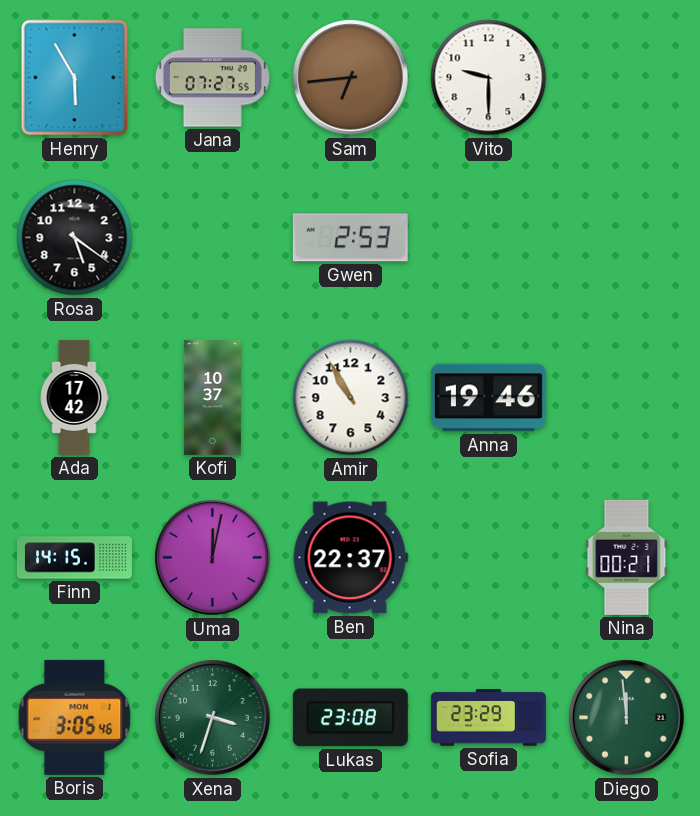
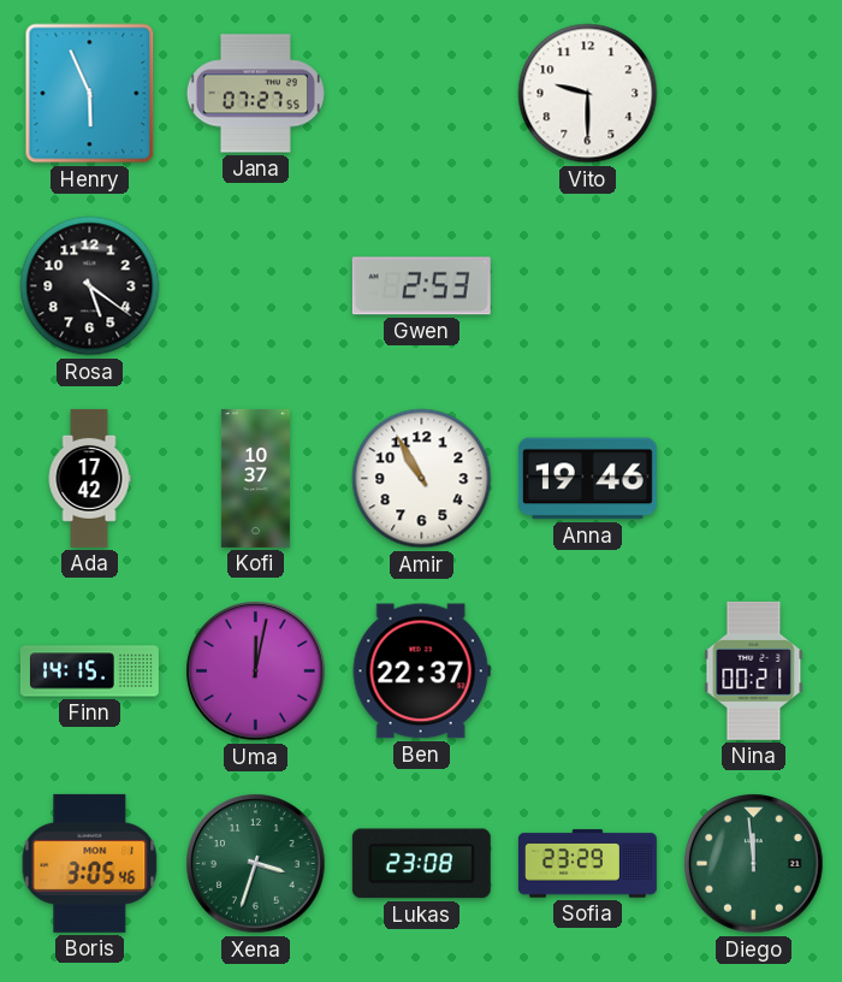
Henry: 5:55 -> 5:56 (90, 94)
Sam: 6:44 -> none (351, 78)
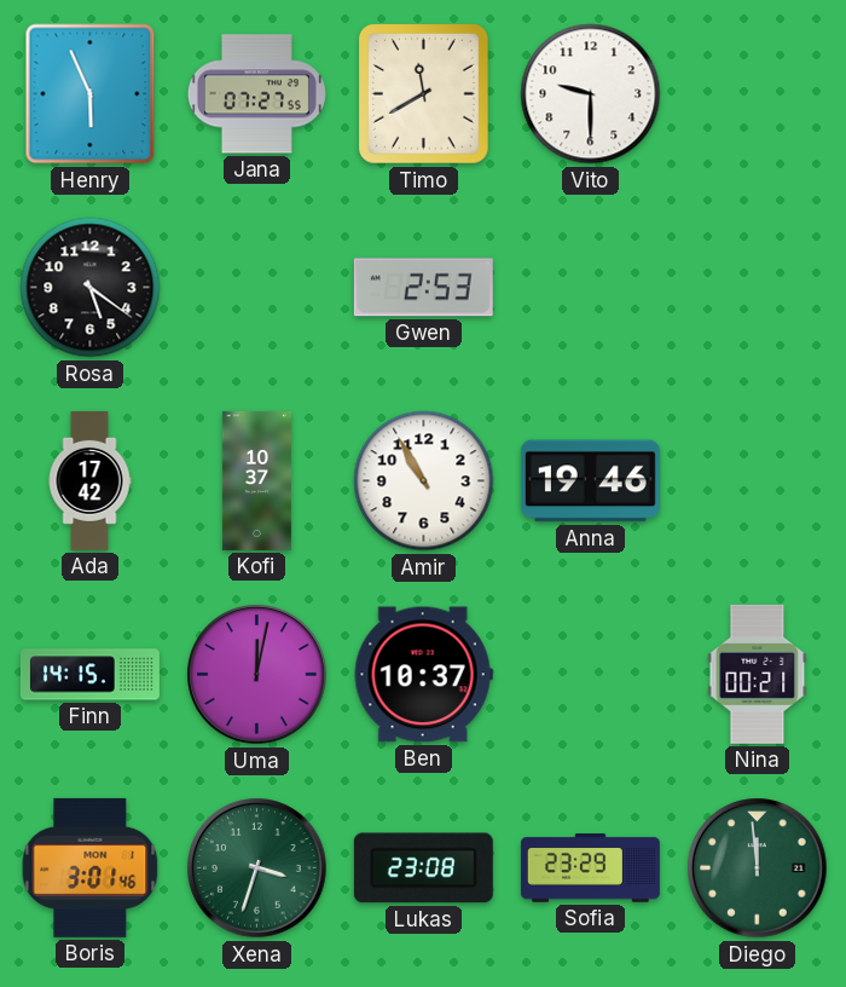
Timo: none -> 11:40 (423, 93)
Ben: 22:37 -> 10:37 (423, 675)
Boris: 3:05 -> 3:01 (91, 867)
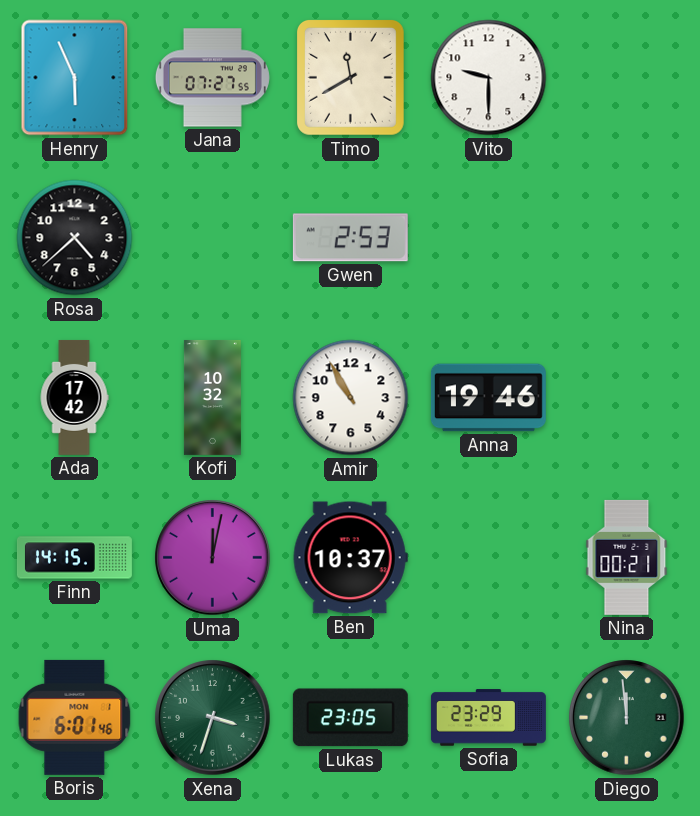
Rosa: 5:21 -> 4:38 (75, 238)
Kofi: 10:37 -> 10:32 (212, 397)
Boris: 3:01 -> 6:01 (75, 717)
Lukas: 23:08 -> 23:05 (350, 718)
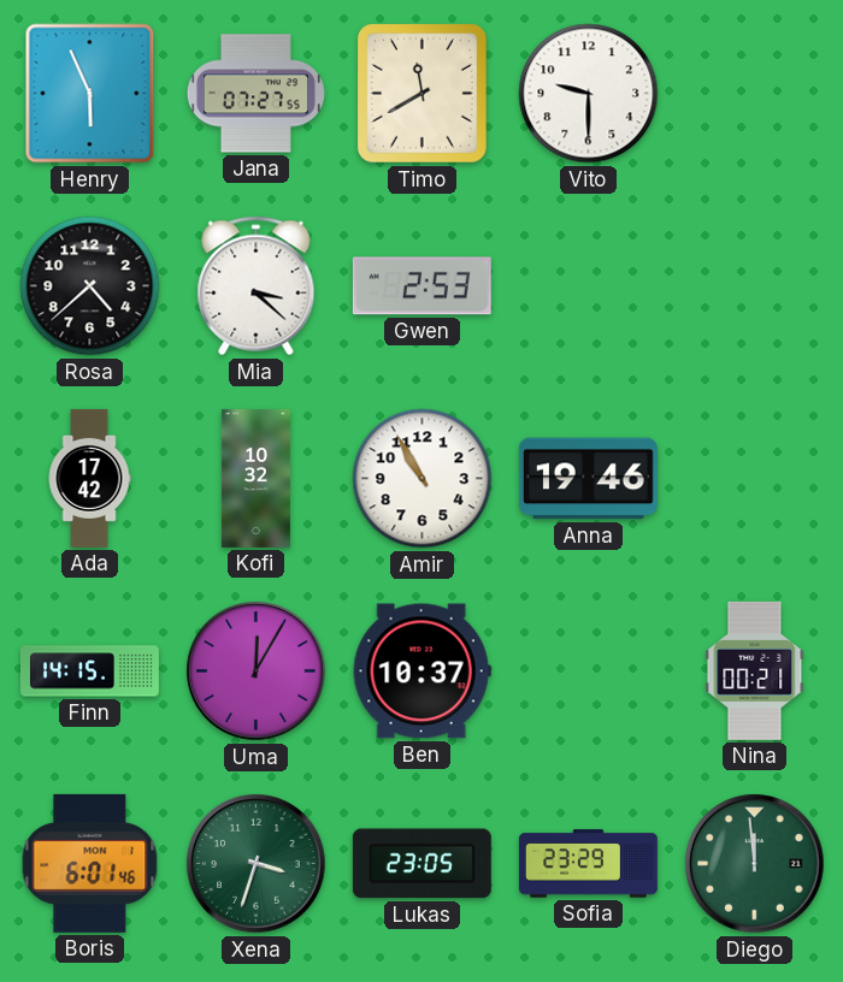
Mia: none -> 3:22 (257, 286)
Uma: 12:02 -> 12:05 (257, 672)
